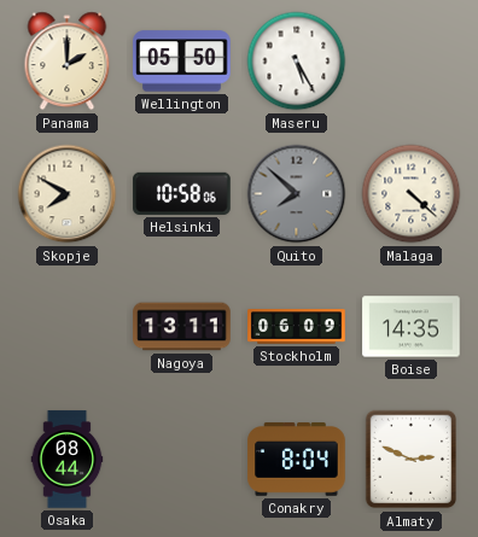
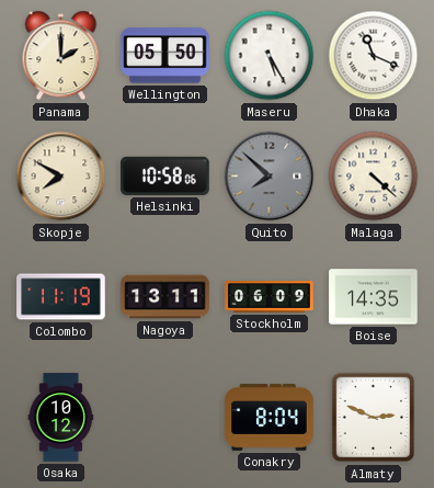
Dhaka: none -> 11:19 (374, 56)
Colombo: none -> 11:19 (61, 297)
Osaka: 08:44 -> 10:12 (61, 418)
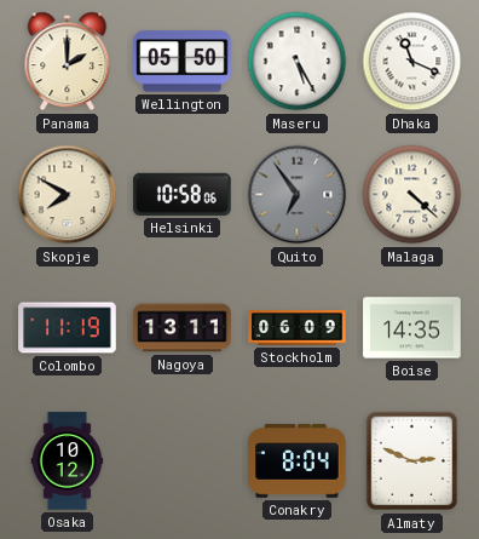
Quito: 7:52 -> 6:54 (298, 195)
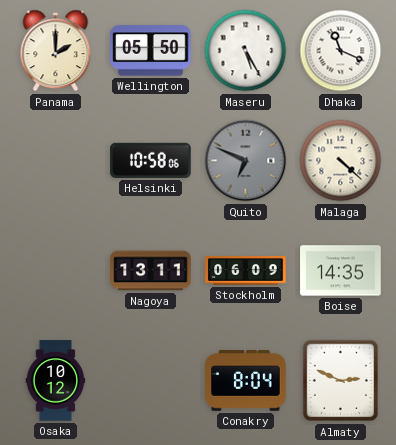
Skopje: 7:50 -> none (68, 195)
Quito: 6:54 -> 6:49 (246, 161)
Colombo: 11:19 -> none (68, 328)
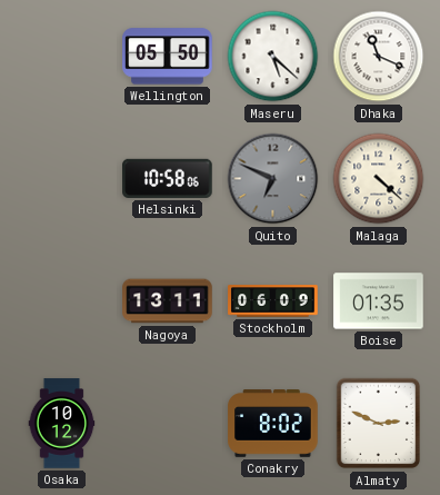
Panama: 2:00 -> none (56, 51)
Maseru: 5:25 -> 5:22 (273, 57)
Boise: 14:35 -> 01:35 (379, 301)
Conakry: 8:04 -> 8:02 (273, 424)
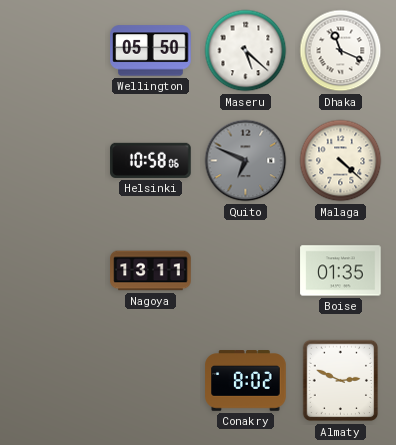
Stockholm: 06:09 -> none (273, 301)
Osaka: 10:12 -> none (62, 424)
